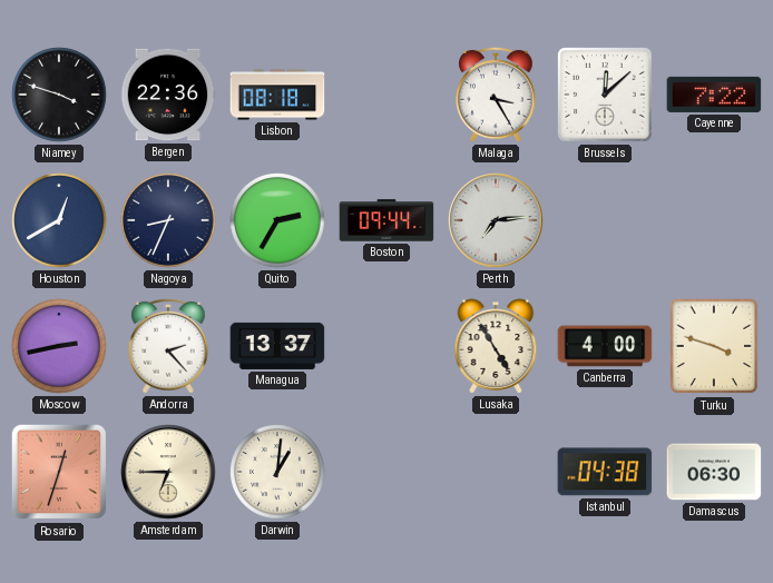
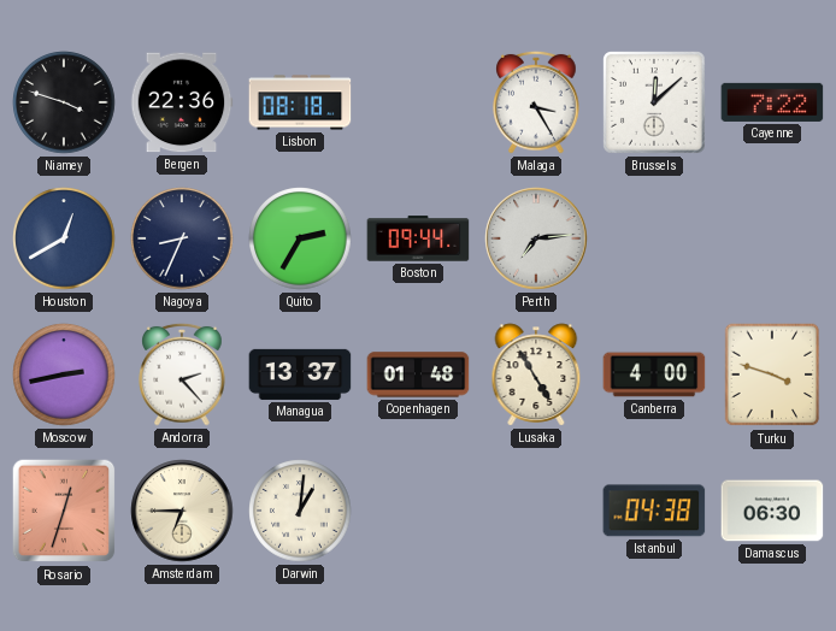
Copenhagen: none -> 01:48 (418, 375)
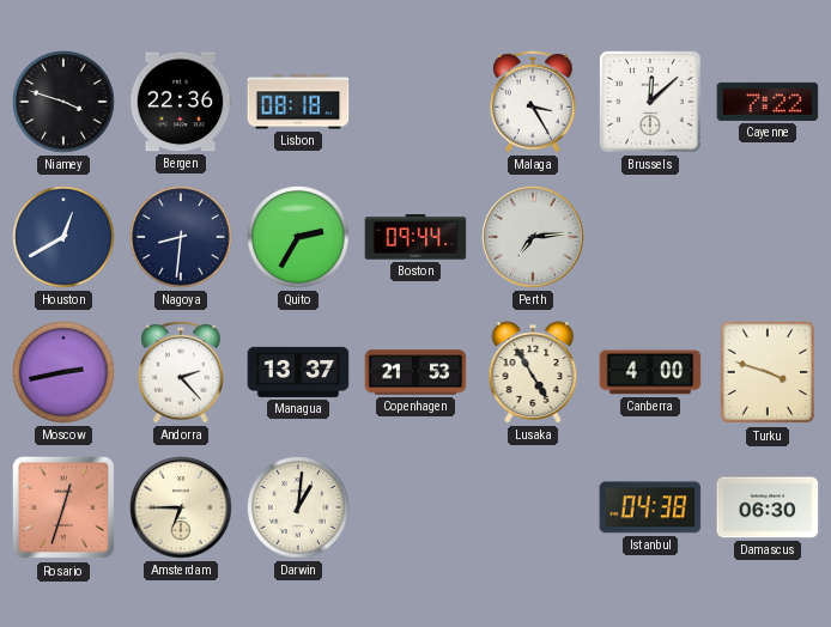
Nagoya: 8:34 -> 8:31 (181, 237)
Copenhagen: 01:48 -> 21:53 (415, 372)
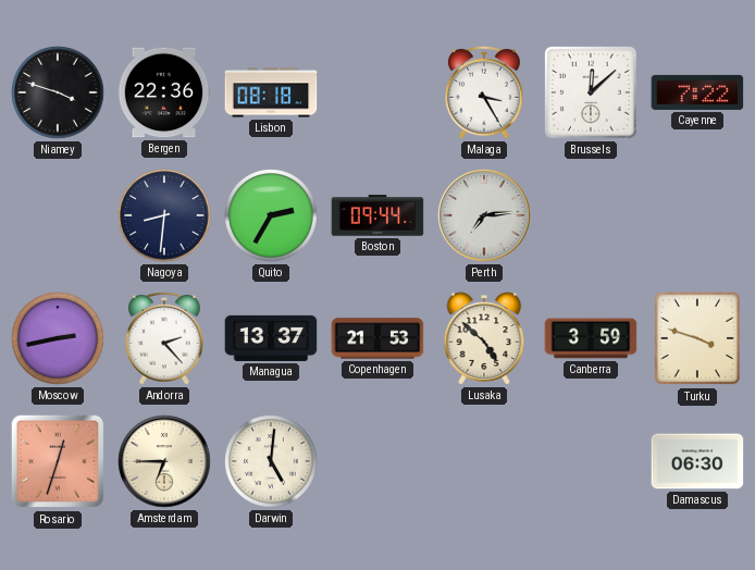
Houston: 12:40 -> none (63, 237)
Lusaka: 4:55 -> 4:52 (484, 338)
Canberra: 4:00 -> 3:59 (591, 338)
Darwin: 1:01 -> 5:01 (271, 461)
Istanbul: 04:38 -> none (650, 507)
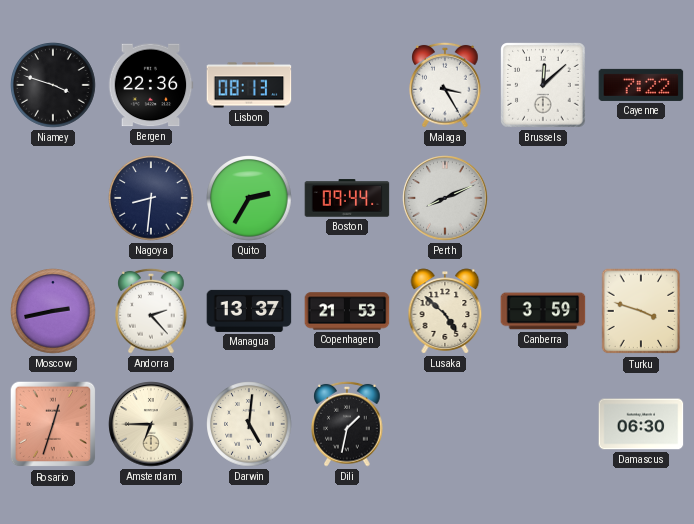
Lisbon: 08:18 -> 08:13 (249, 85)
Perth: 7:14 -> 8:11 (445, 198)
Dili: none -> 1:32 (347, 424)
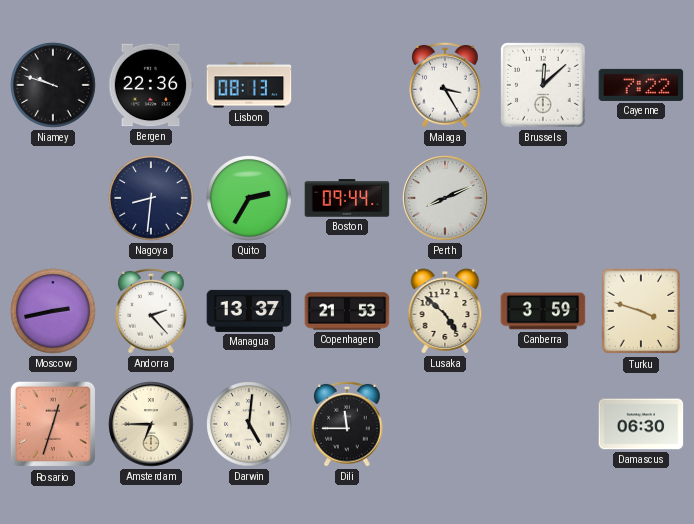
Niamey: 3:48 -> 9:48 (53, 85)
Dili: 1:32 -> 11:45 (347, 424)
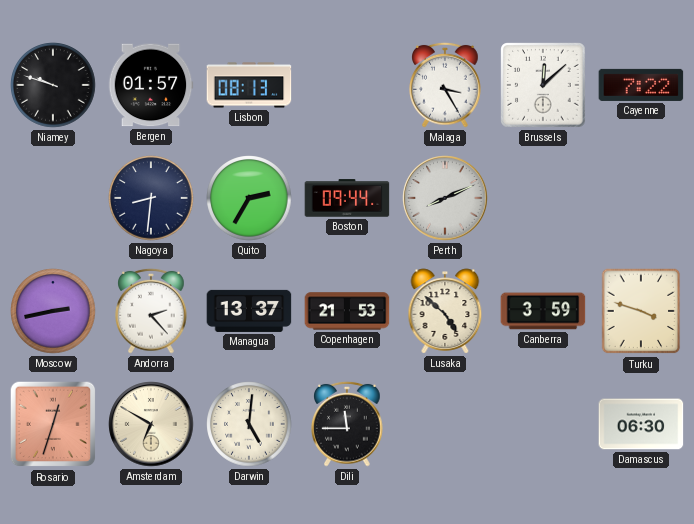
Bergen: 22:36 -> 01:57 (151, 85)
Amsterdam: 6:45 -> 6:50 (151, 424)
